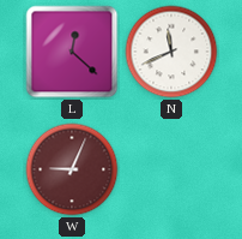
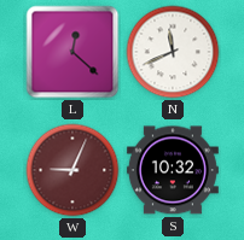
S: none -> 10:32 (173, 170)
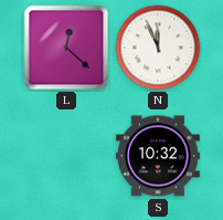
N: 11:41 -> 11:56 (158, 48)
W: 9:04 -> none (72, 170)
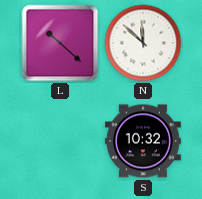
L: 12:22 -> 10:22 (60, 43)
N: 11:56 -> 11:52 (143, 43)
